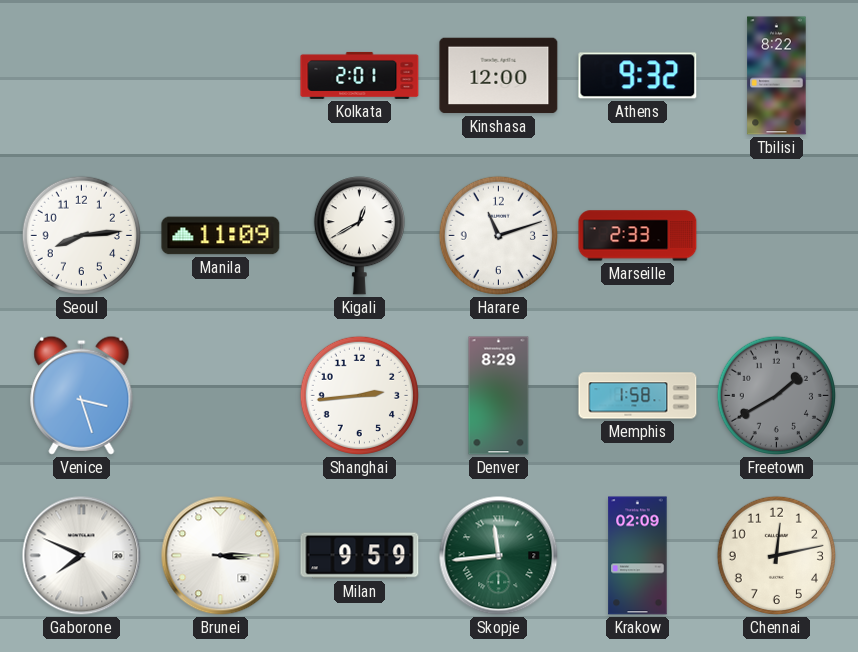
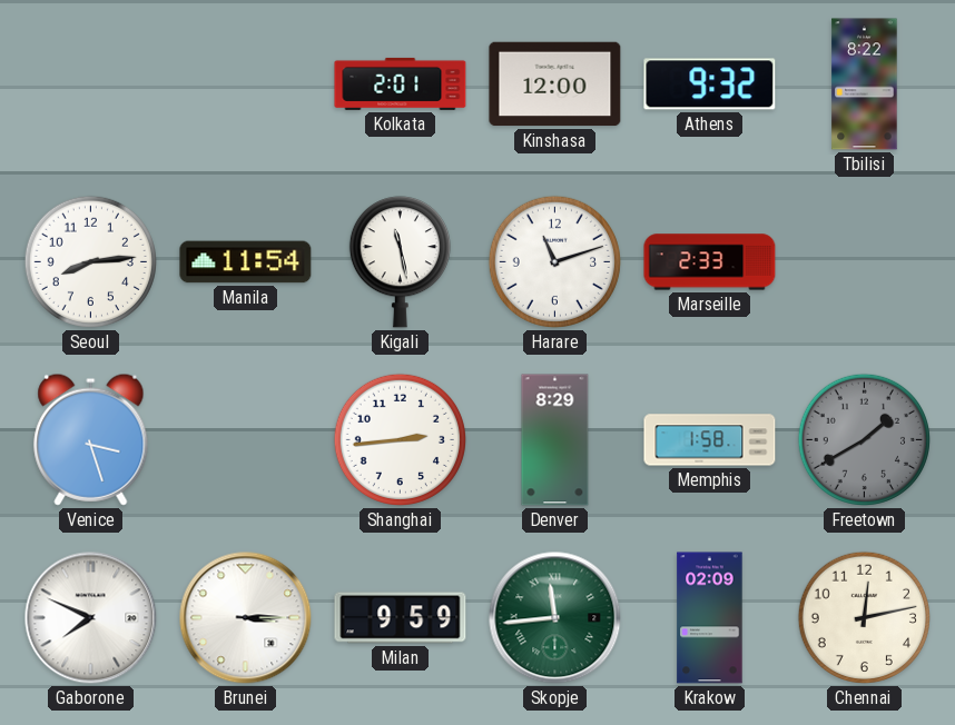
Manila: 11:09 -> 11:54 (246, 262)
Kigali: 12:40 -> 11:28 (400, 262)
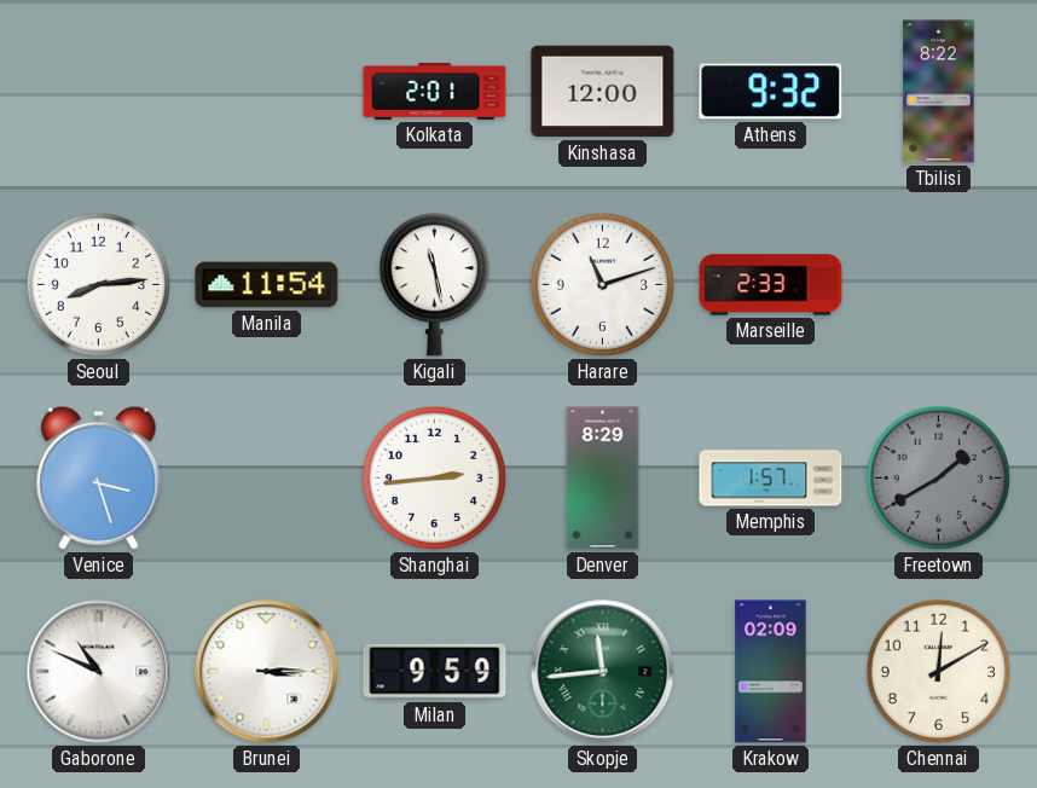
Memphis: 1:58 -> 1:57 (771, 479)
Gaborone: 7:49 -> 10:49 (99, 672)
Chennai: 12:13 -> 12:10 (938, 671)
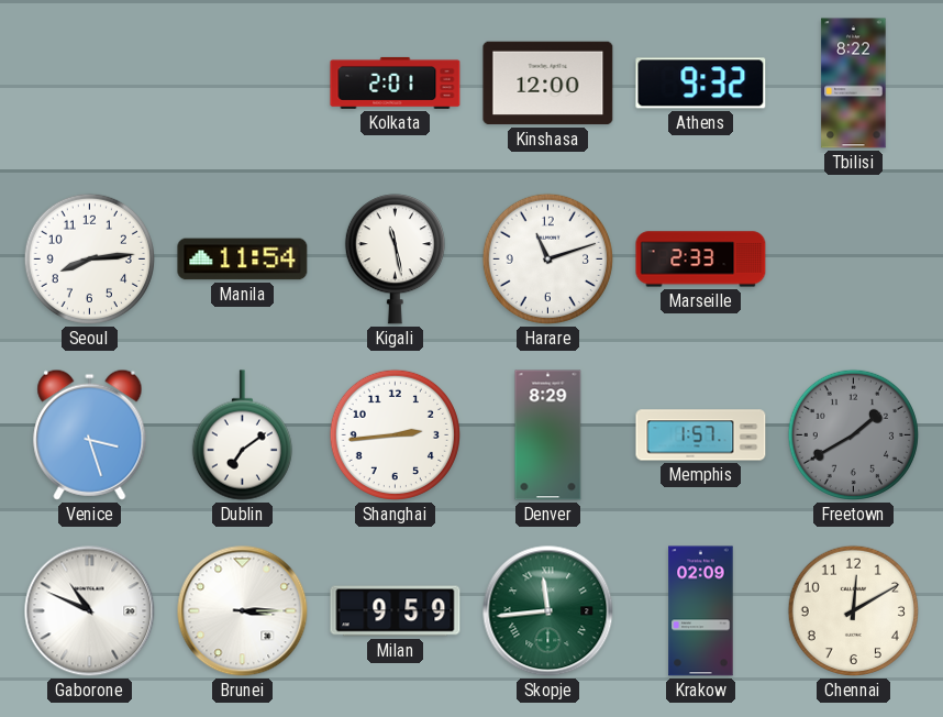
Dublin: none -> 7:09 (242, 435)
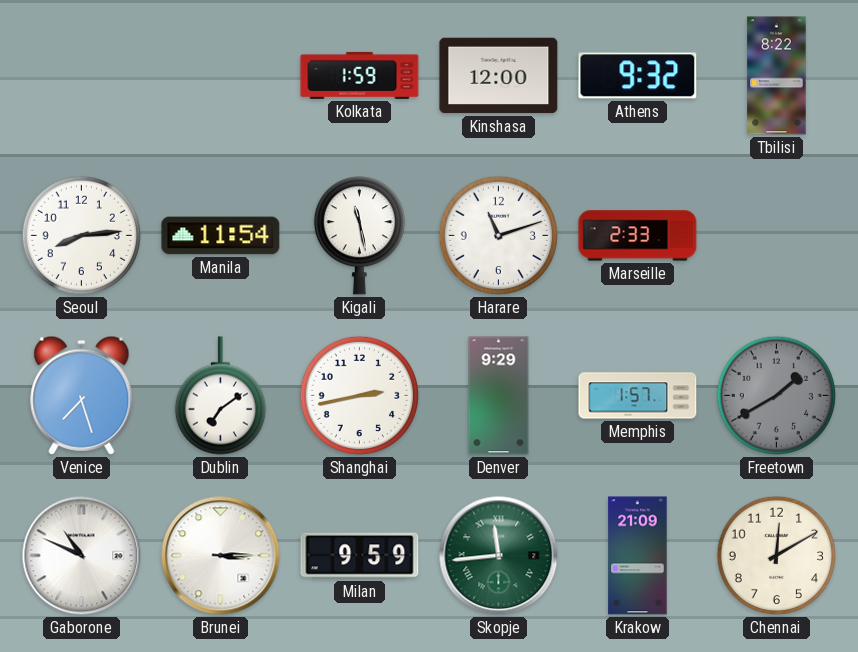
Kolkata: 2:01 -> 1:59 (360, 75)
Venice: 3:27 -> 7:27 (82, 395)
Shanghai: 2:44 -> 2:43 (359, 395)
Denver: 8:29 -> 9:29 (499, 396)
Krakow: 02:09 -> 21:09 (638, 556)
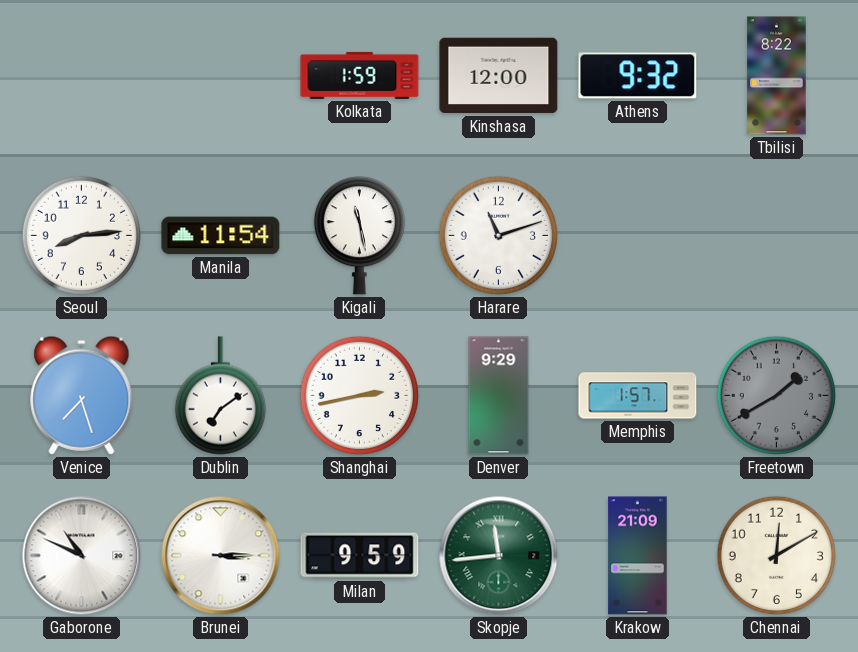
Marseille: 2:33 -> none (638, 236)
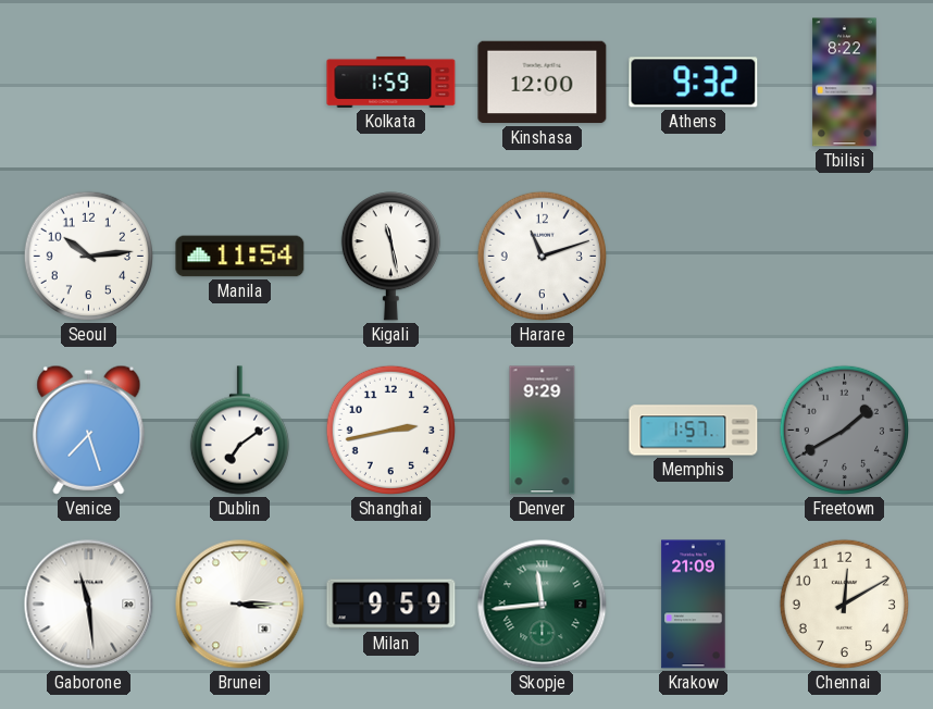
Seoul: 8:14 -> 10:14 (88, 256)
Gaborone: 10:49 -> 11:29 (89, 605)
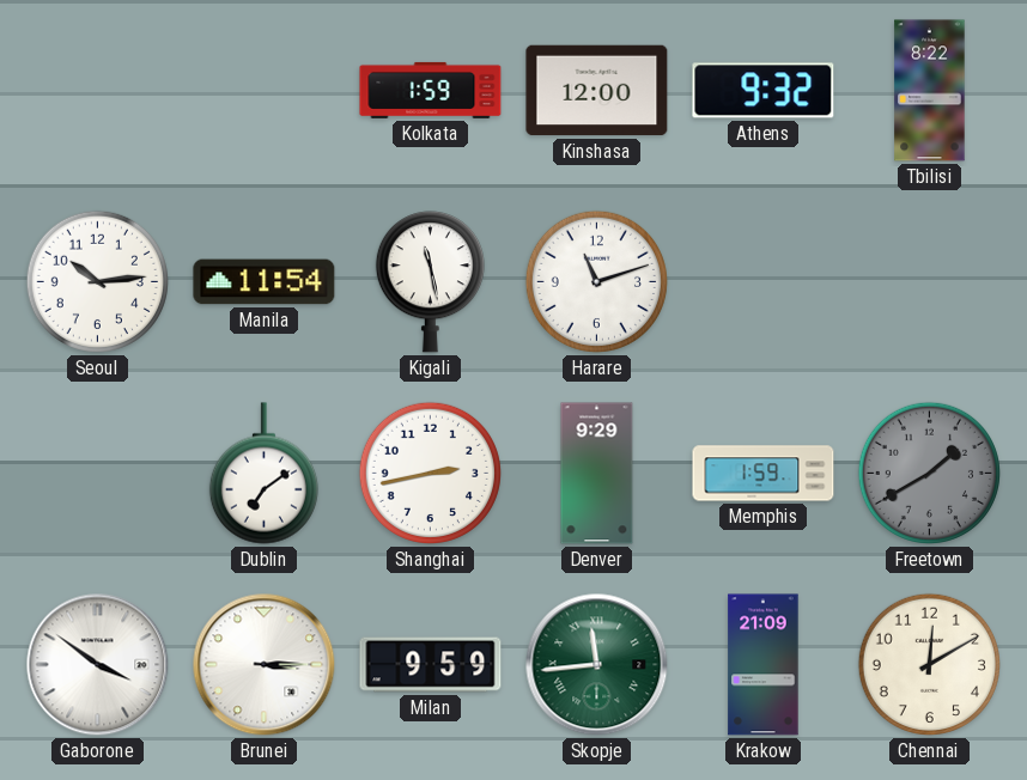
Venice: 7:27 -> none (89, 430)
Memphis: 1:57 -> 1:59 (764, 474)
Gaborone: 11:29 -> 3:51 (98, 665)
